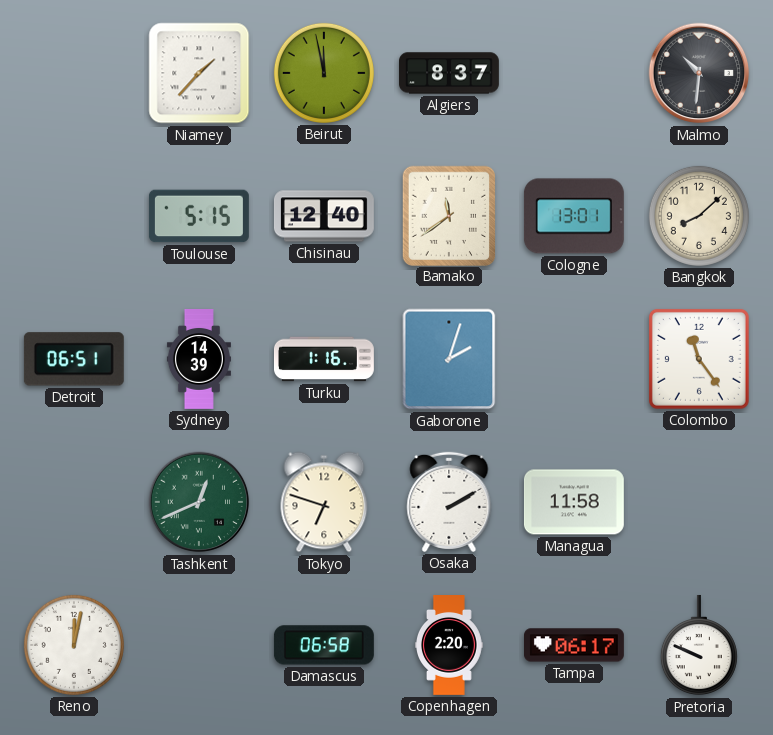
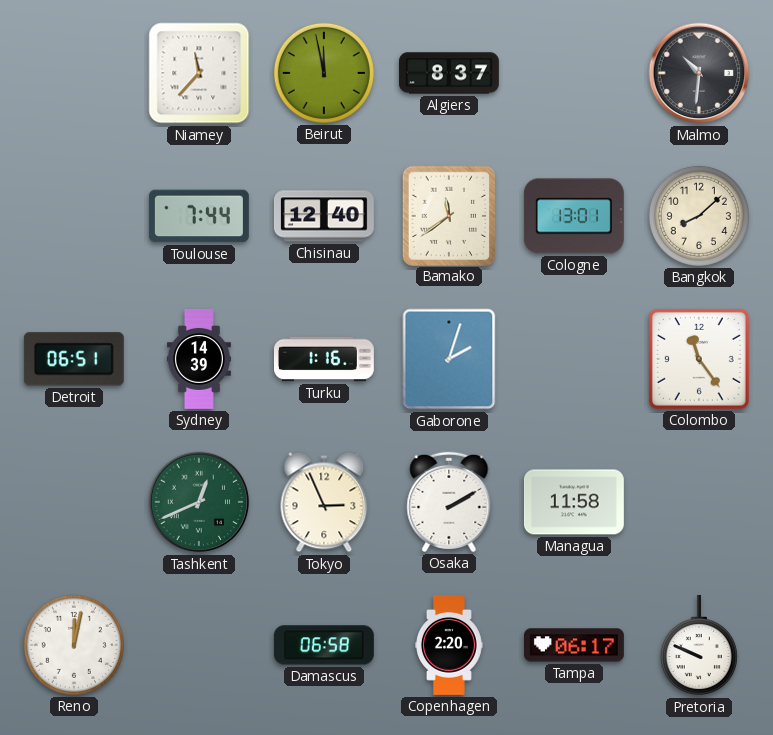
Niamey: 1:37 -> 11:37 (199, 73)
Toulouse: 5:15 -> 7:44 (199, 216)
Tokyo: 6:48 -> 2:56 (324, 502)
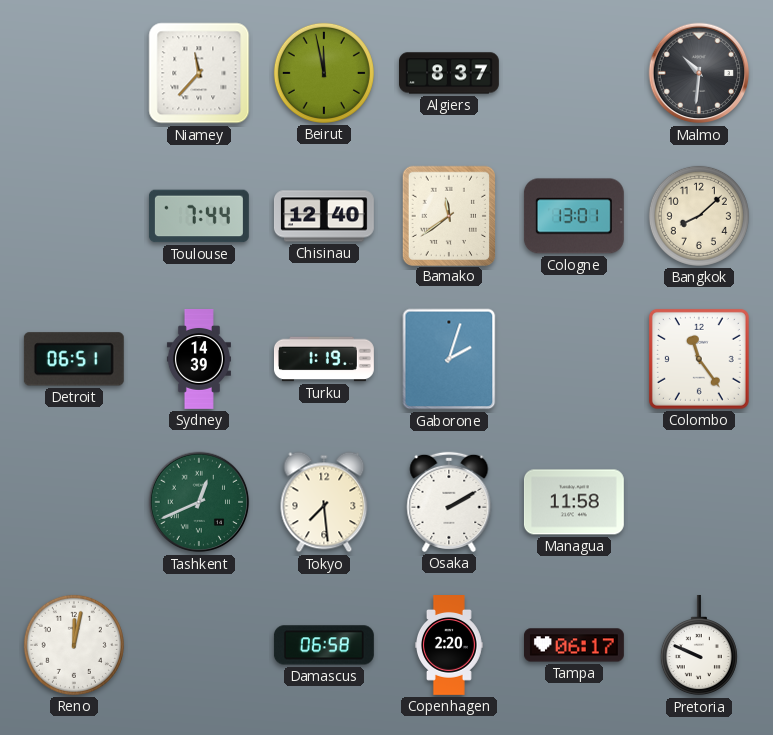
Turku: 1:16 -> 1:19 (325, 359)
Tokyo: 2:56 -> 7:29 (324, 502)
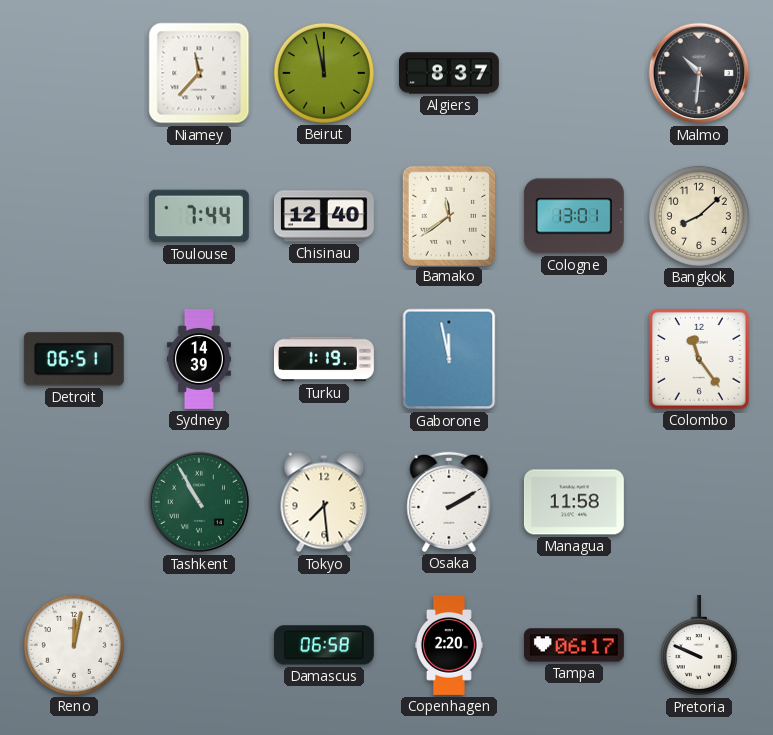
Gaborone: 2:03 -> 11:58 (449, 359)
Tashkent: 12:41 -> 10:55 (199, 502)
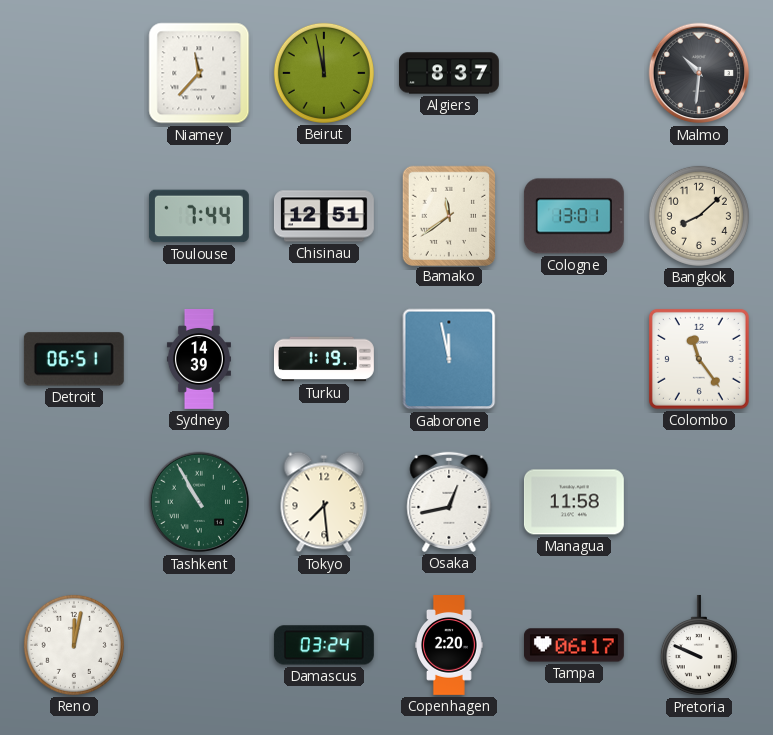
Chisinau: 12:40 -> 12:51 (324, 216)
Osaka: 2:10 -> 12:43 (449, 502)
Damascus: 06:58 -> 03:24 (324, 645)
